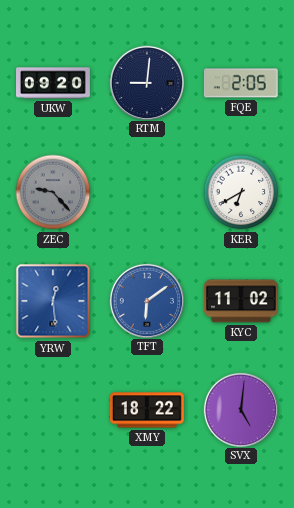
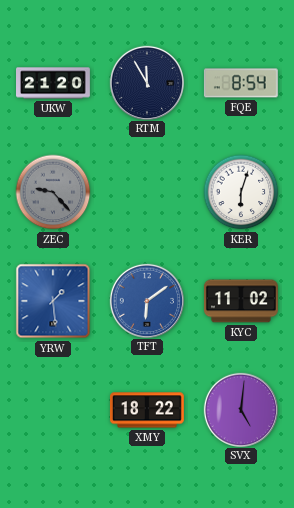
UKW: 09:20 -> 21:20 (54, 83)
RTM: 9:01 -> 11:55 (146, 82)
FQE: 2:05 -> 8:54 (241, 83)
KER: 6:40 -> 6:03 (241, 192)
YRW: 12:29 -> 1:29 (53, 301)
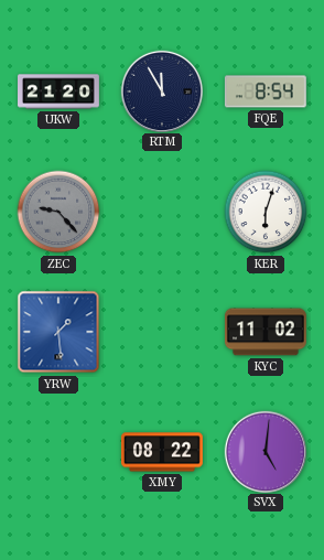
TFT: 6:09 -> none (146, 300)
XMY: 18:22 -> 08:22 (162, 452)
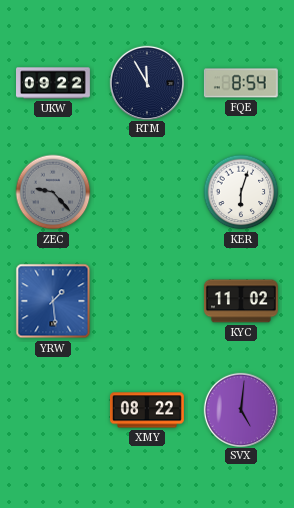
UKW: 21:20 -> 09:22 (54, 83)
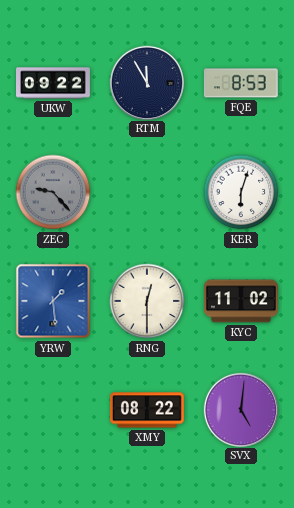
FQE: 8:54 -> 8:53 (241, 83)
RNG: none -> 12:30 (147, 301)
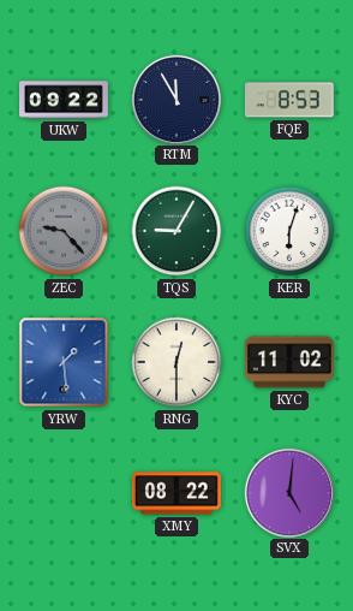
TQS: none -> 9:05 (176, 231)
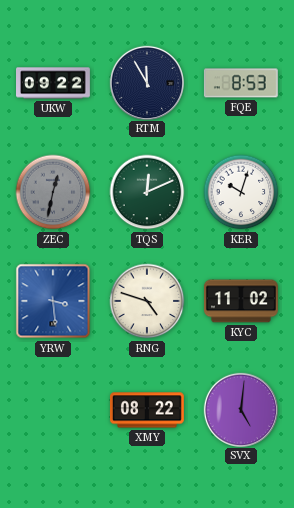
ZEC: 9:23 -> 12:32 (53, 192)
TQS: 9:05 -> 12:11 (147, 192)
KER: 6:03 -> 10:03 (241, 192)
YRW: 1:29 -> 3:29 (53, 301)
RNG: 12:30 -> 4:48 (147, 301)
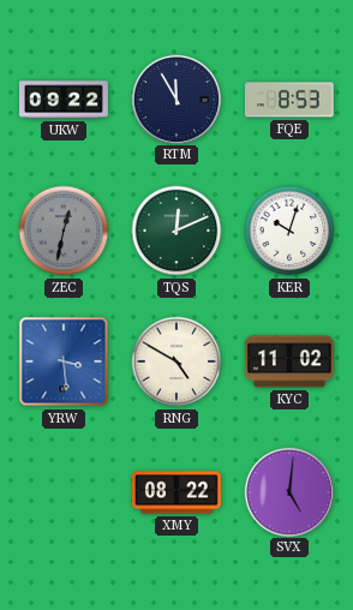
RNG: 4:48 -> 4:50 (176, 361)
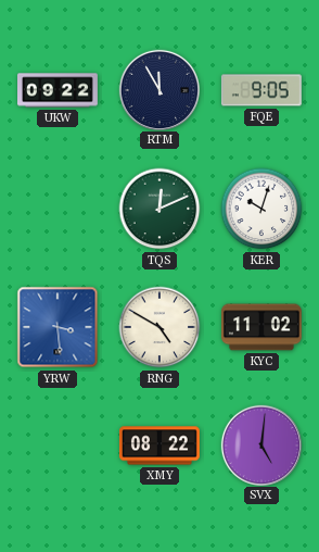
FQE: 8:53 -> 9:05 (261, 90)
ZEC: 12:32 -> none (64, 231)
